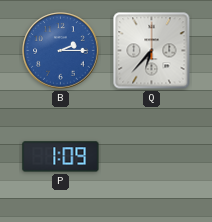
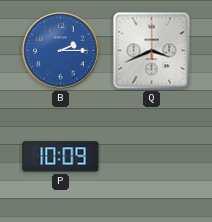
Q: 6:37 -> 3:41 (152, 51)
P: 1:09 -> 10:09 (61, 157)
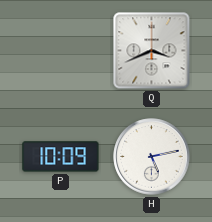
B: 2:15 -> none (61, 51)
H: none -> 5:13 (152, 157)
